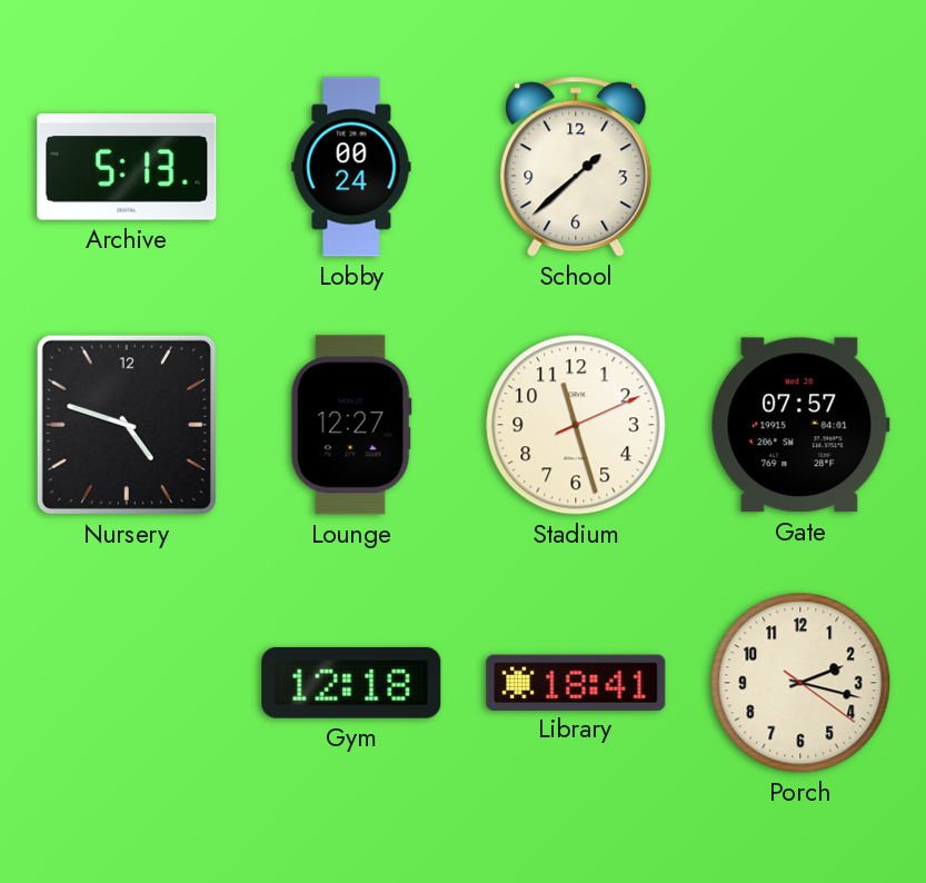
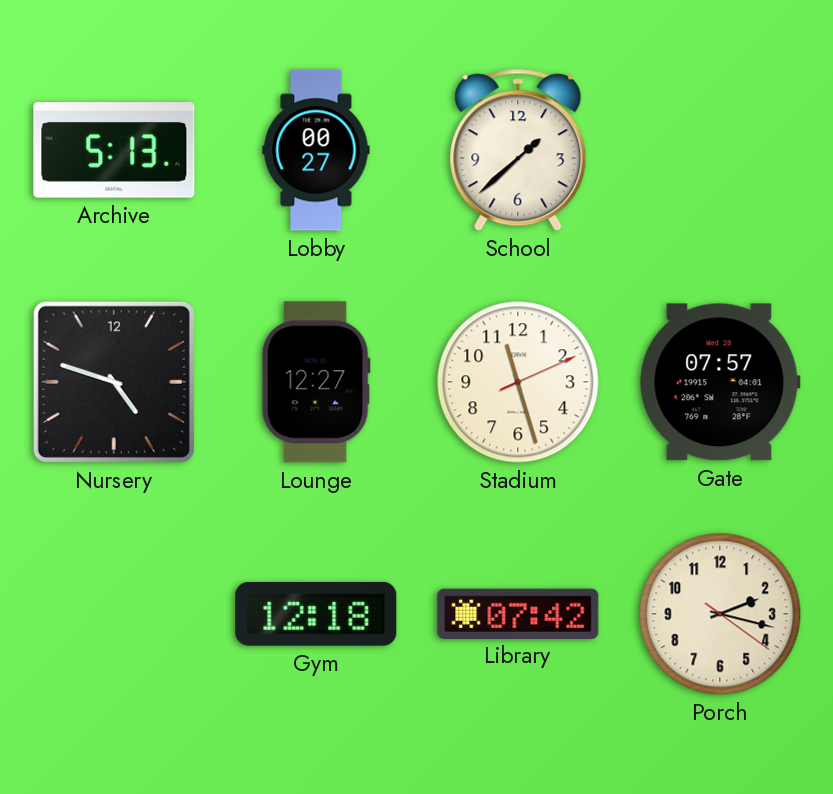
Lobby: 00:24 -> 00:27 (316, 150)
Library: 18:41 -> 07:42 (518, 613)
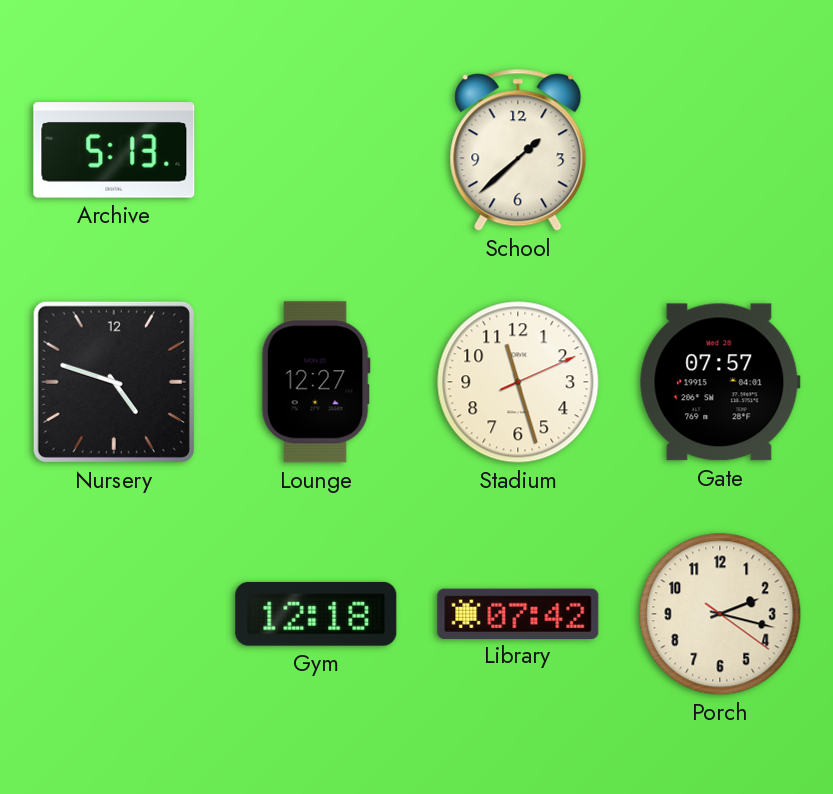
Lobby: 00:27 -> none (316, 150)
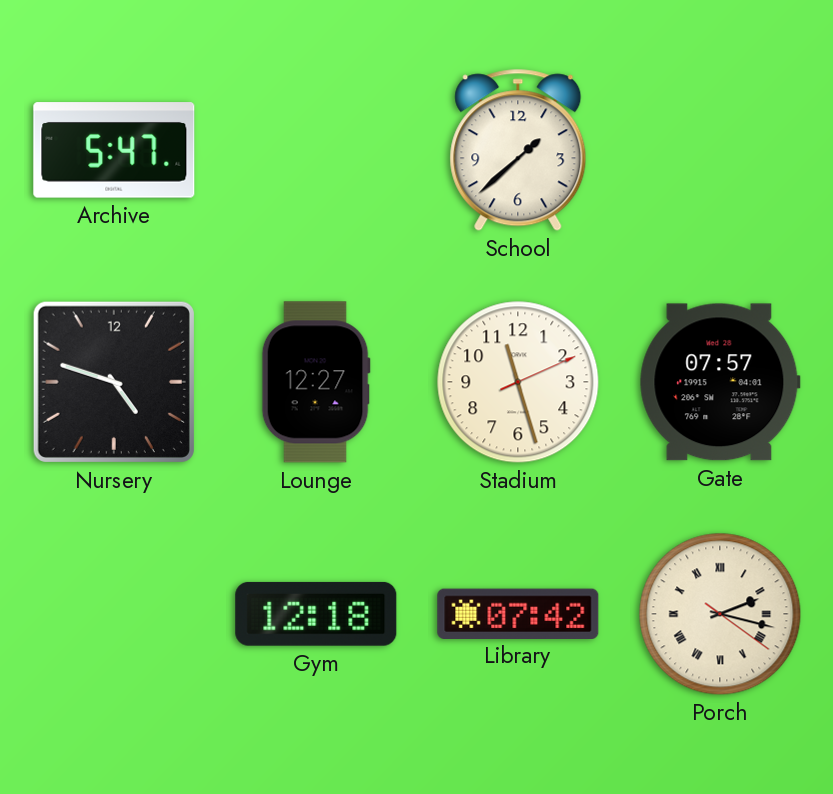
Archive: 5:13 -> 5:47 (114, 150)
Porch numerals: Arabic -> Roman (720, 614)
